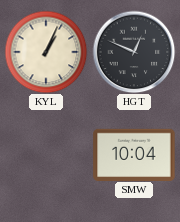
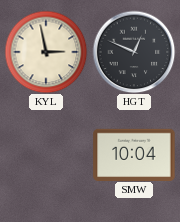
KYL: 1:04 -> 2:58 (46, 52)
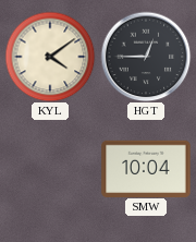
KYL: 2:58 -> 4:09 (50, 57)
HGT: 12:49 -> 12:45 (146, 57)
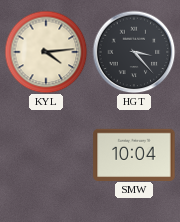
KYL: 4:09 -> 4:14 (46, 52)
HGT: 12:45 -> 3:23 (134, 52)
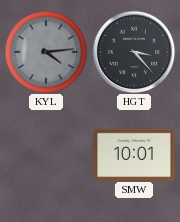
KYL dial: cream -> grey (46, 52)
SMW: 10:04 -> 10:01 (134, 154)
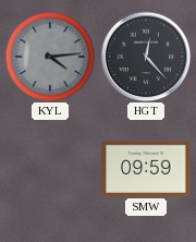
HGT: 3:23 -> 12:23 (146, 57)
SMW: 10:01 -> 09:59 (146, 168)
